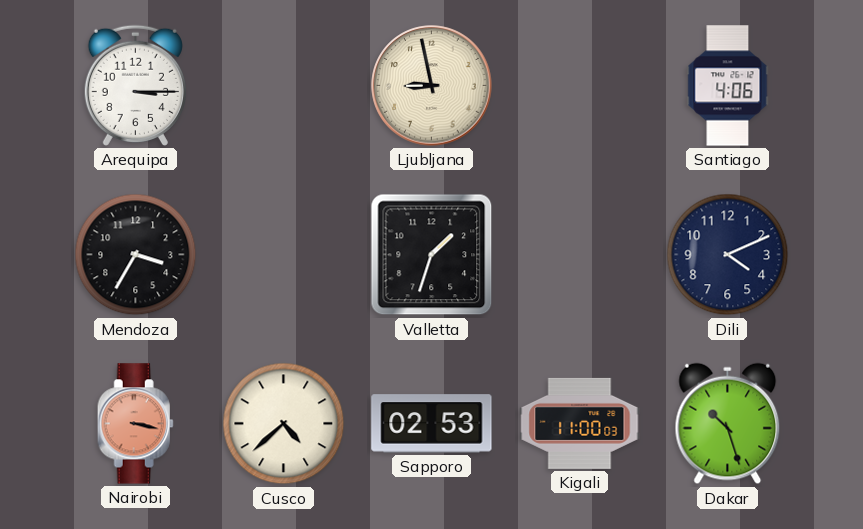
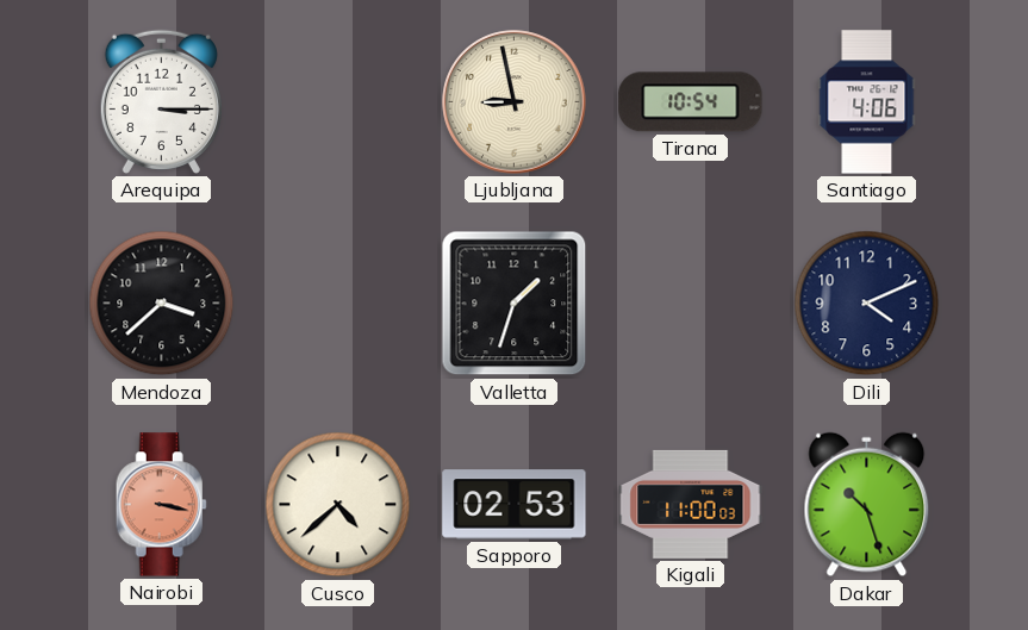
Tirana: none -> 10:54 (691, 102)
Mendoza: 3:35 -> 3:38 (162, 304)
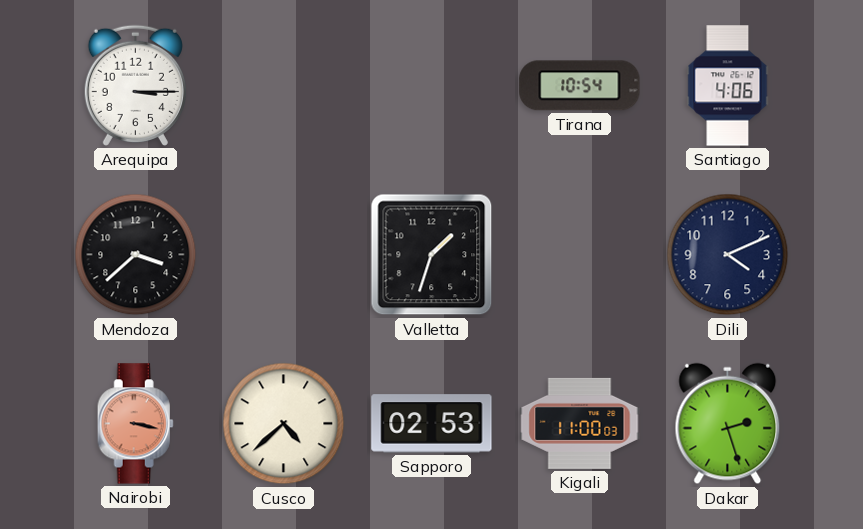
Ljubljana: 8:58 -> none (515, 102)
Dakar: 10:27 -> 2:27 (728, 424)
